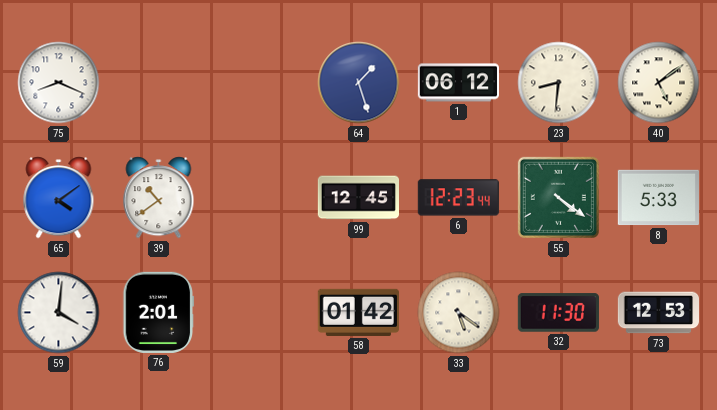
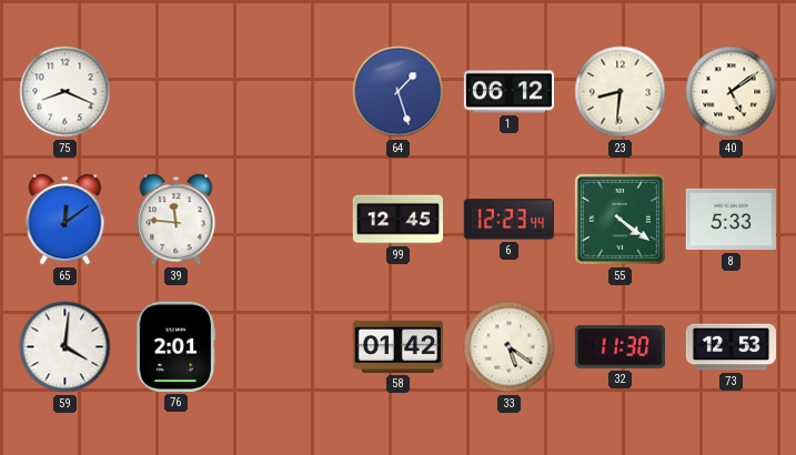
65: 4:09 -> 12:09 (66, 220)
39: 10:39 -> 11:46 (177, 220)
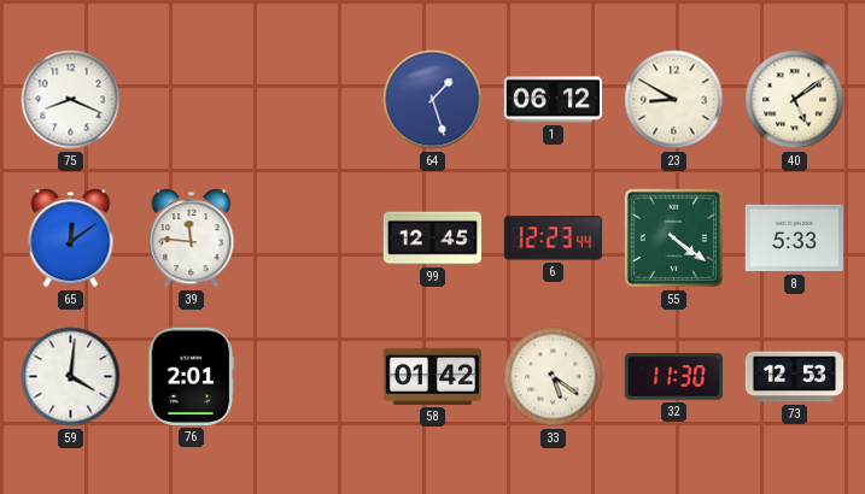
23: 8:31 -> 8:50 (674, 100)
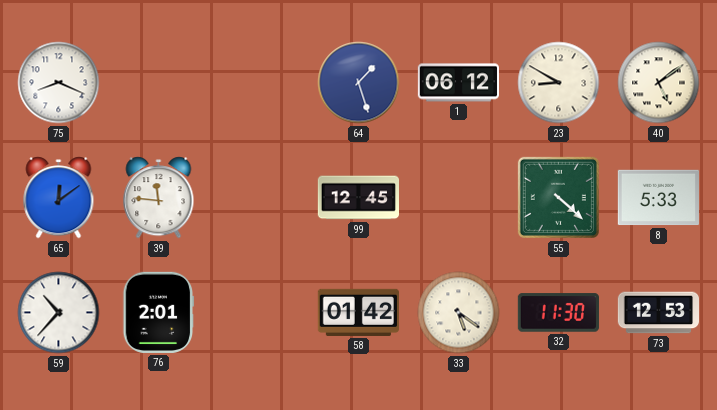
6: 12:23 -> none (553, 239)
55: 4:21 -> 4:22 (558, 197)
59: 4:01 -> 10:37 (59, 313)
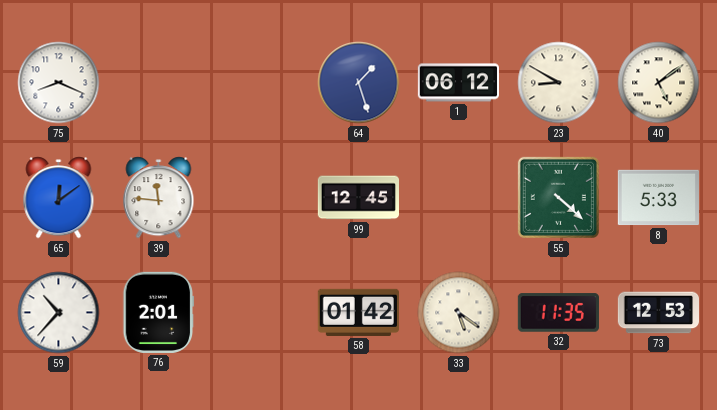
32: 11:30 -> 11:35 (558, 313)
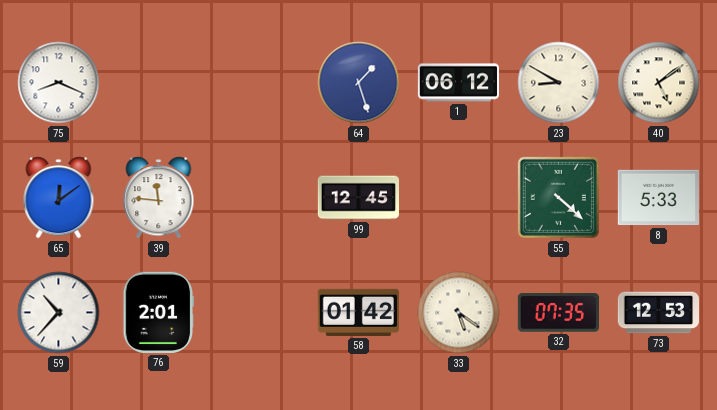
32: 11:35 -> 07:35 (558, 313)
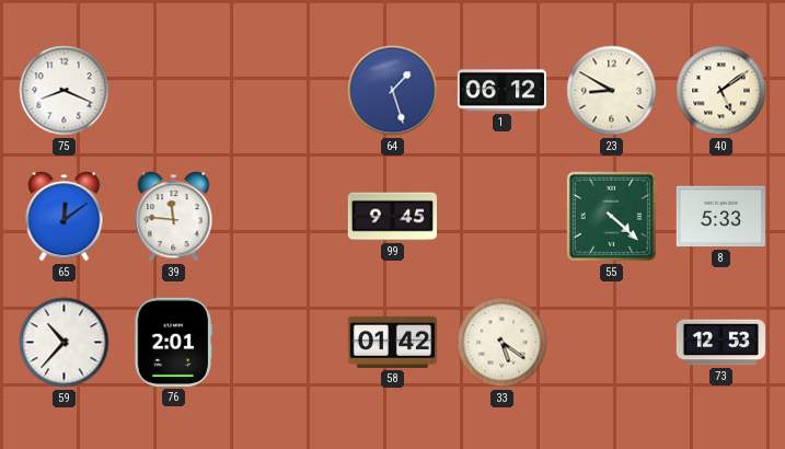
99: 12:45 -> 9:45 (392, 217)
32: 07:35 -> none (558, 313)
